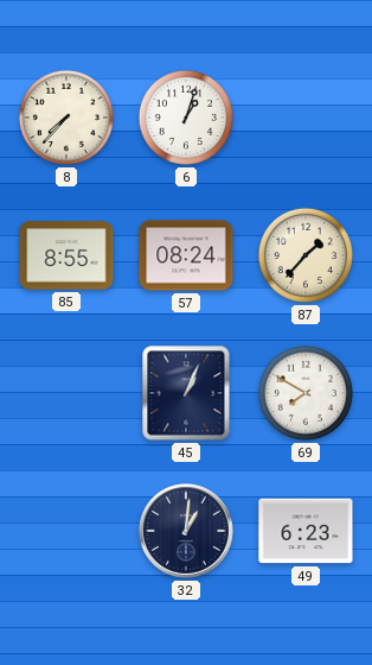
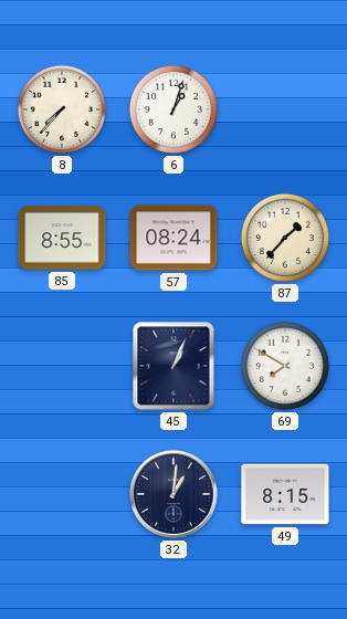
49: 6:23 -> 8:15 (285, 494)
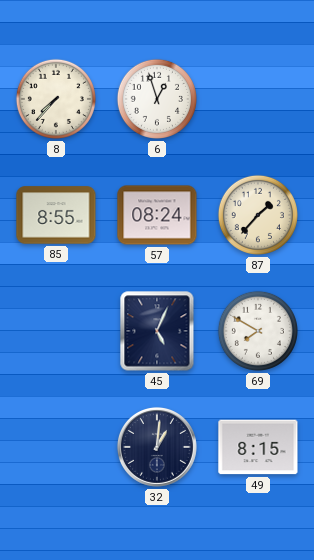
6: 1:03 -> 12:57 (157, 99)
45: 1:04 -> 5:04 (157, 331)
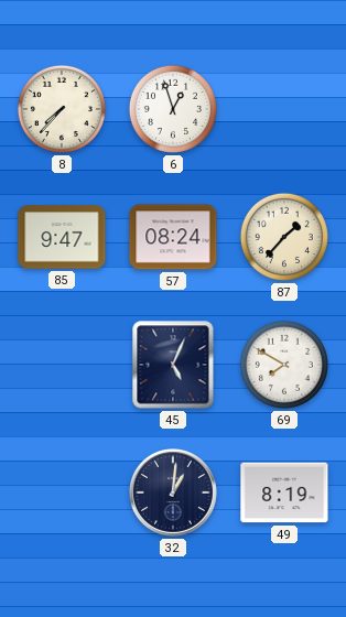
85: 8:55 -> 9:47 (62, 237)
49: 8:15 -> 8:19 (284, 492)
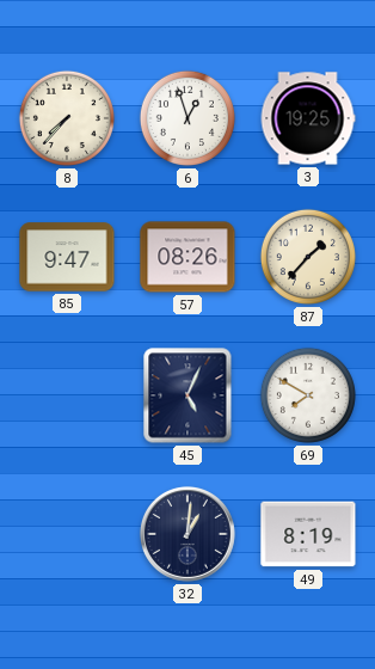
3: none -> 19:25 (308, 118)
57: 08:24 -> 08:26 (187, 257)
